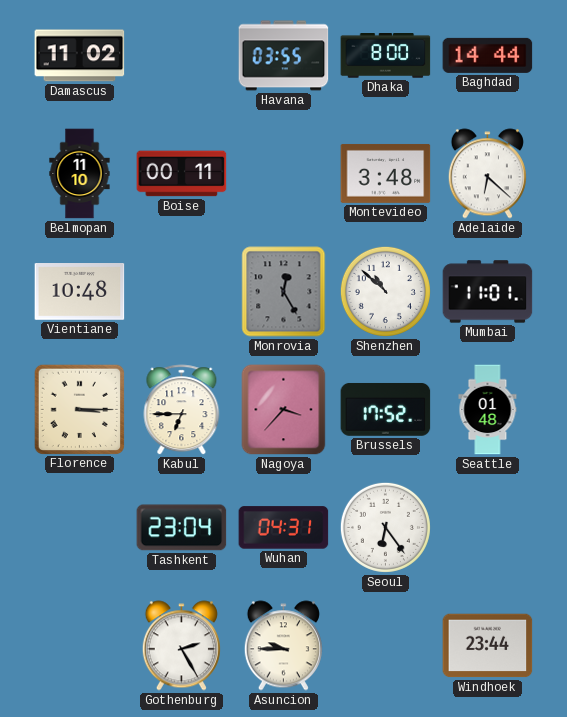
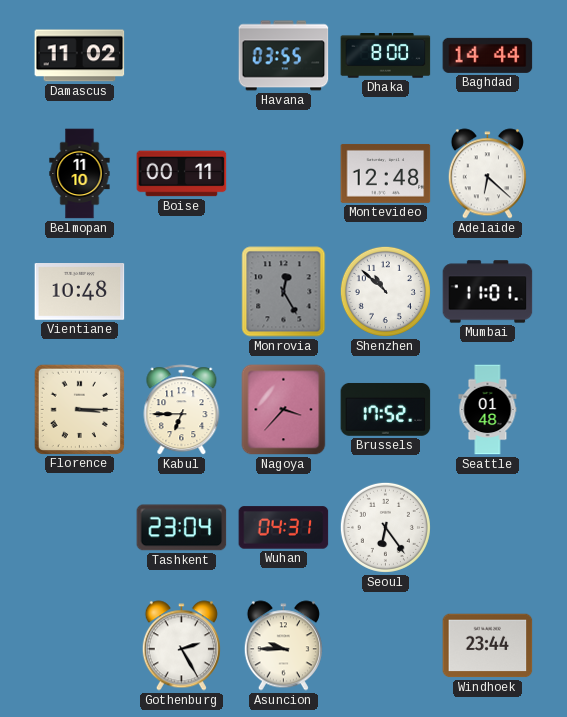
Montevideo: 3:48 -> 12:48 (386, 173)
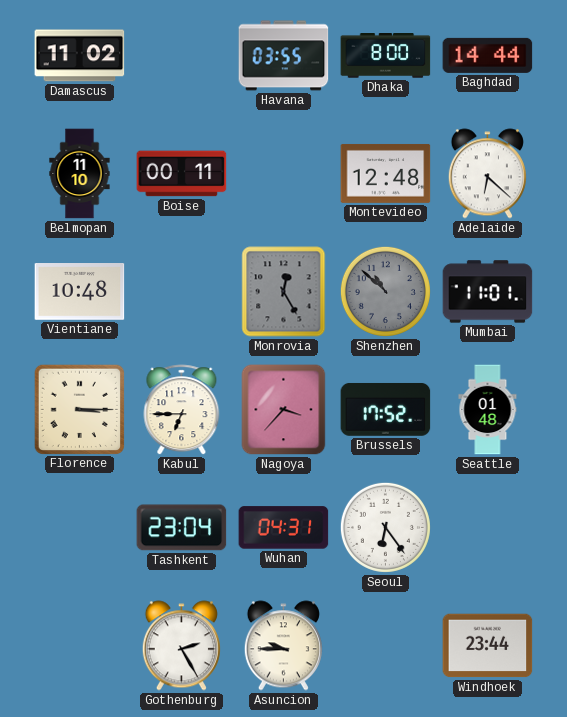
Shenzhen dial: white -> grey (385, 291)
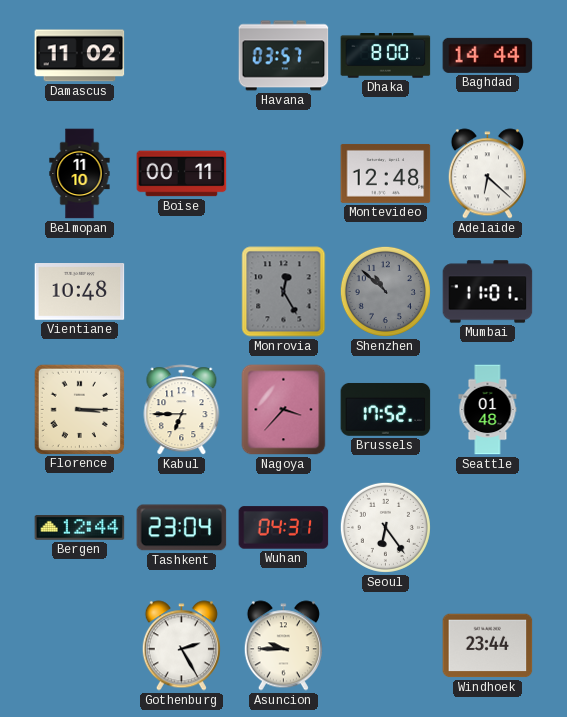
Havana: 03:55 -> 03:57 (284, 56)
Bergen: none -> 12:44 (80, 528)
